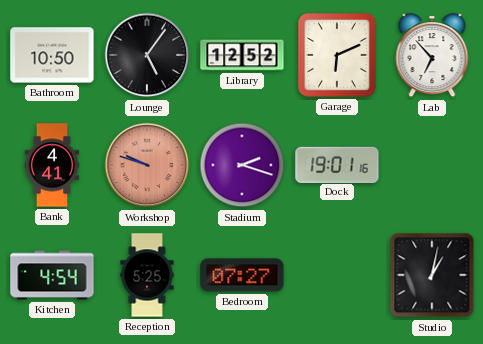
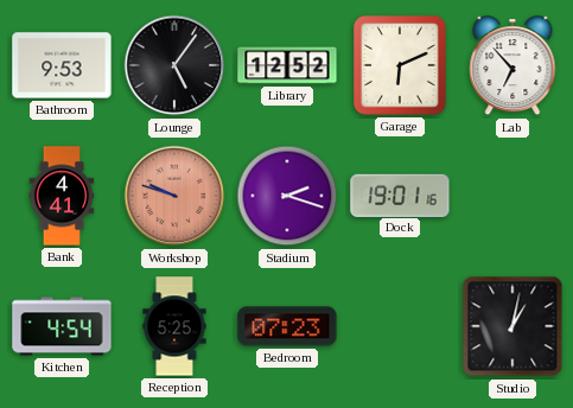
Bathroom: 10:50 -> 9:53 (62, 65)
Bedroom: 07:27 -> 07:23 (287, 326)
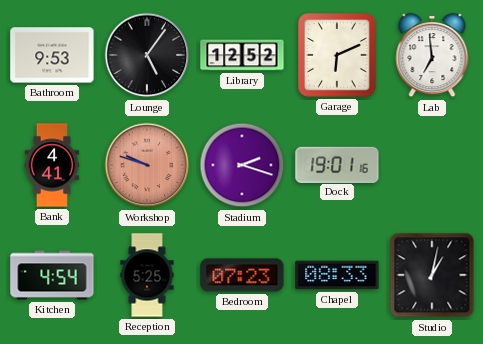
Lab: 6:53 -> 6:59 (432, 56)
Chapel: none -> 08:33 (337, 275)
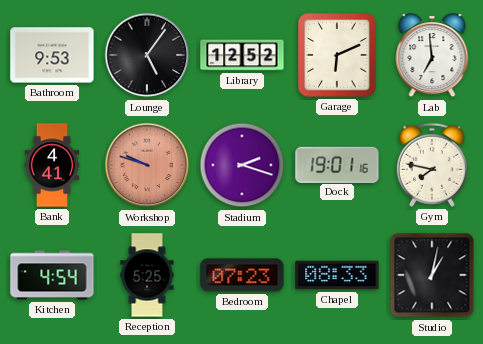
Gym: none -> 7:47 (432, 165)
